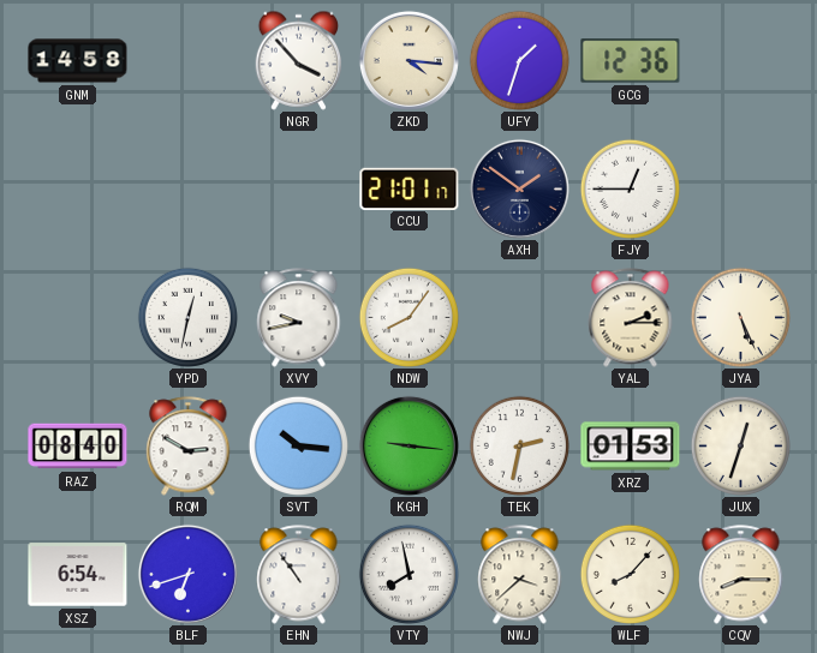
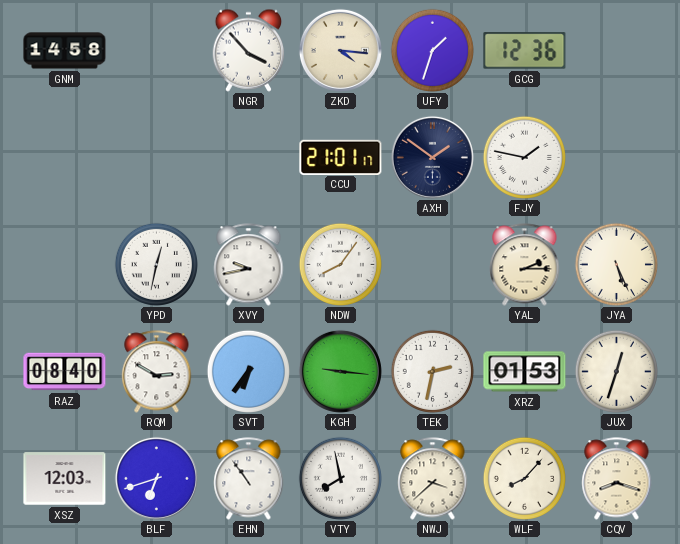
FJY: 12:45 -> 1:47 (524, 157)
SVT: 10:16 -> 6:36 (248, 371)
XSZ: 6:54 -> 12:03 (65, 479)
CQV: 8:15 -> 8:18 (617, 479)
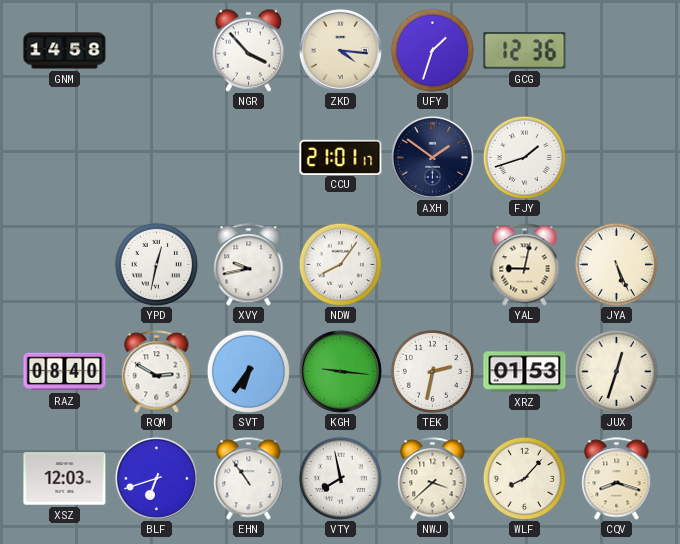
FJY: 1:47 -> 1:42 (524, 157)
YAL: 2:15 -> 9:02 (525, 265)
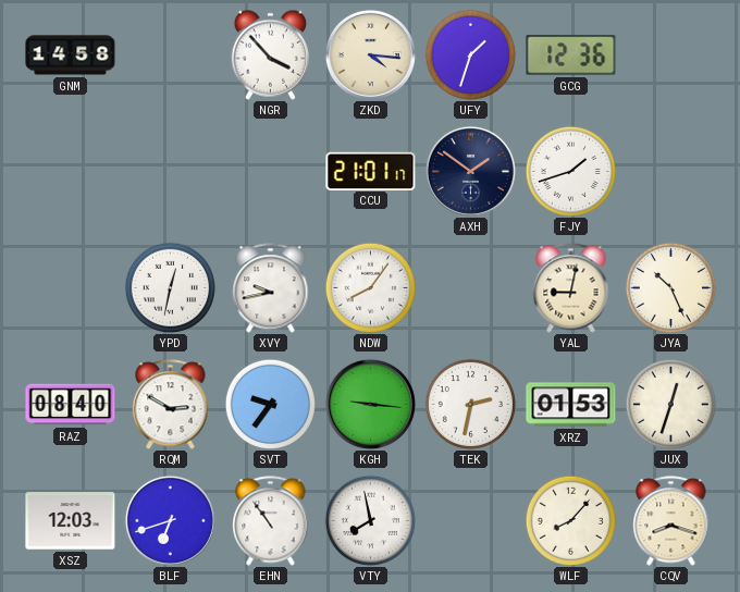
JYA: 5:26 -> 10:26 (670, 287)
SVT: 6:36 -> 9:36 (270, 404)
NWJ: 3:38 -> none (433, 479)
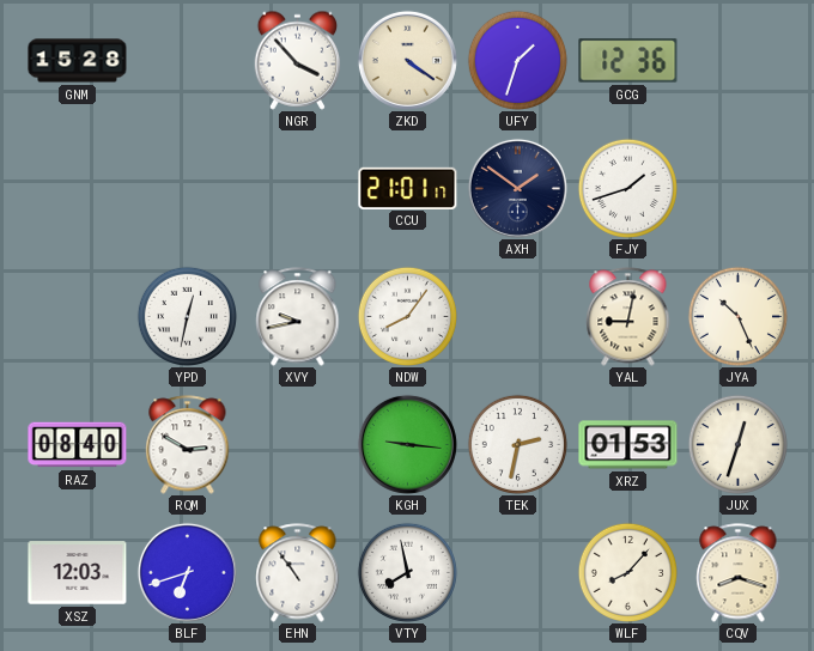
GNM: 14:58 -> 15:28 (78, 61)
ZKD: 4:16 -> 4:21 (407, 60)
SVT: 9:36 -> none (270, 404)
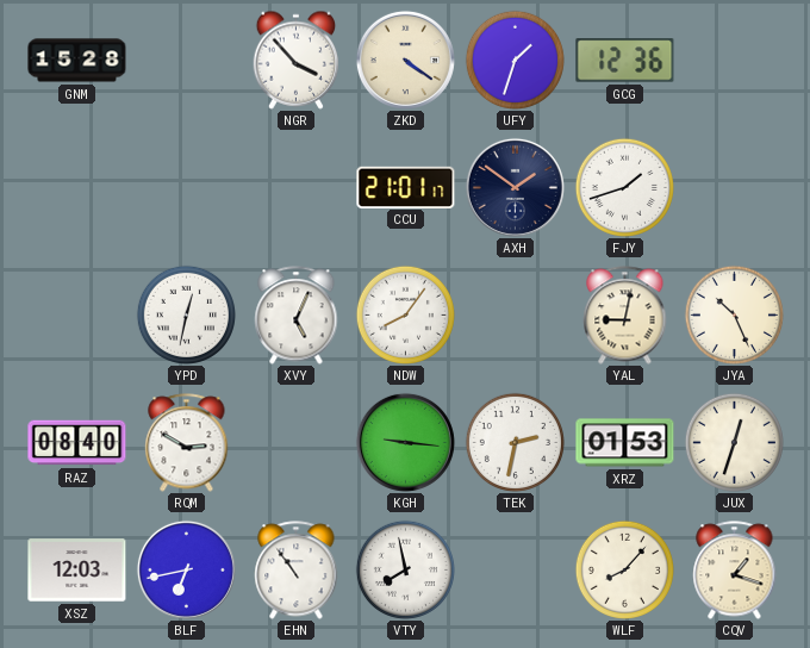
XVY: 9:43 -> 5:04 (297, 316)
BLF: 6:42 -> 6:43 (186, 569)
CQV: 8:18 -> 1:18 (735, 571)
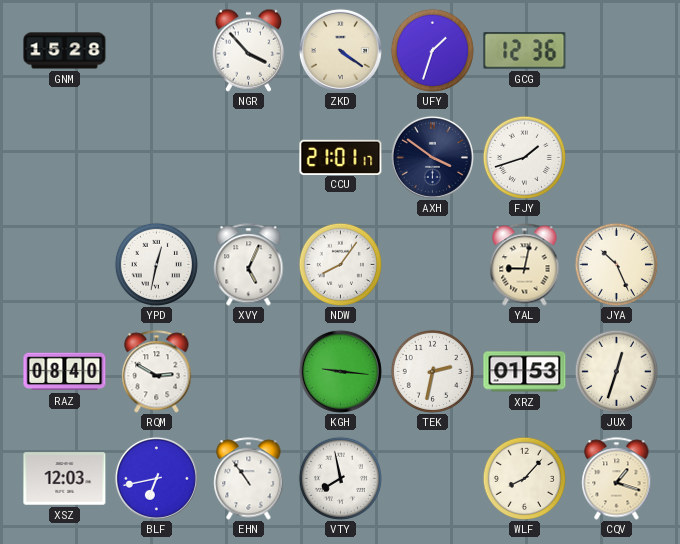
AXH: 1:51 -> 3:51 (432, 157)
